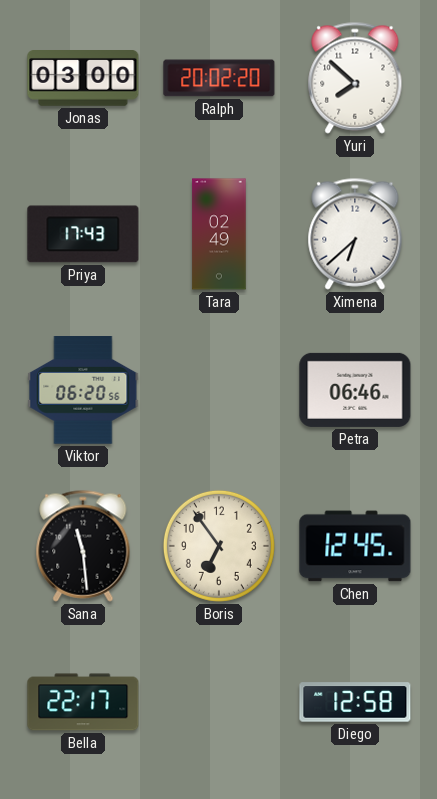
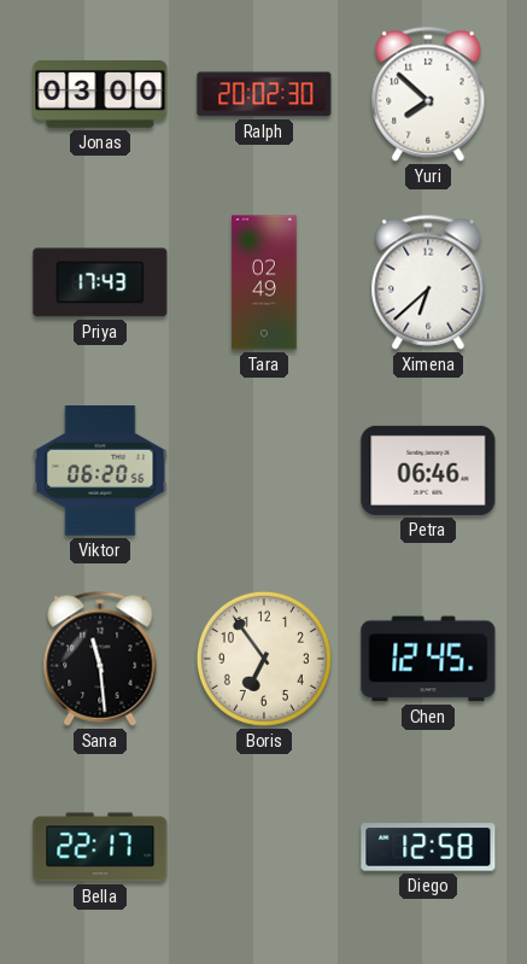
Ralph: 20:02:20 -> 20:02:30 (264, 94)
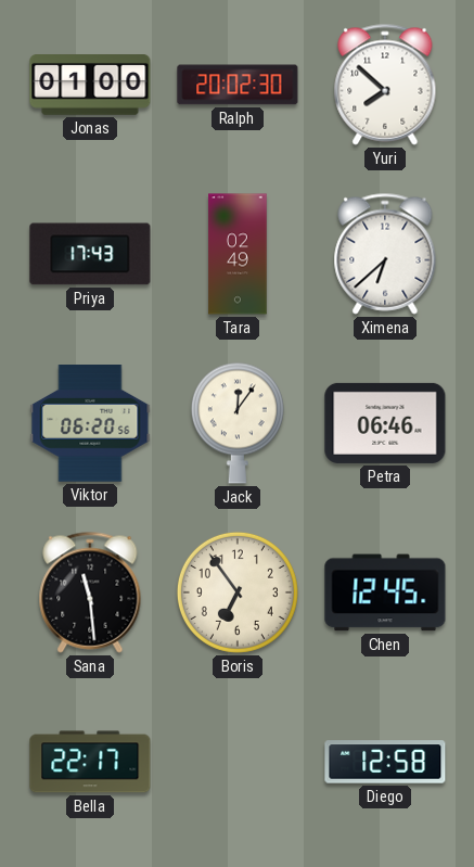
Jonas: 03:00 -> 01:00 (90, 86)
Jack: none -> 12:06 (238, 423)
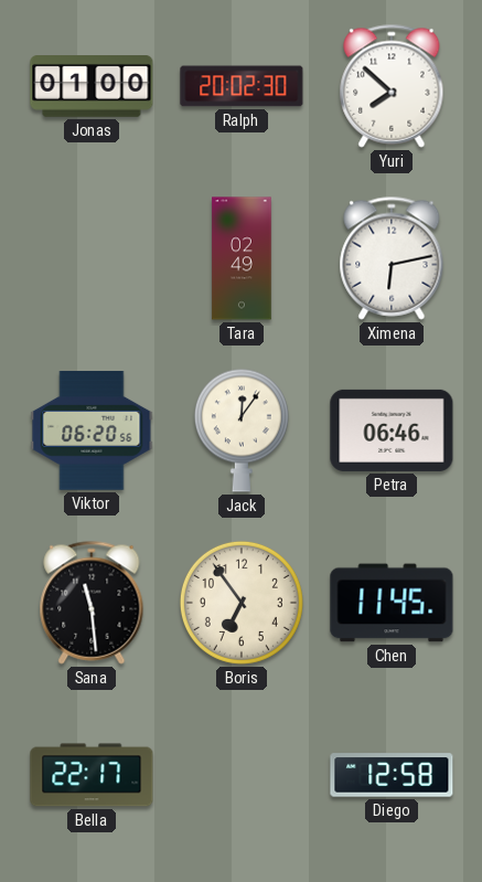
Priya: 17:43 -> none (90, 254)
Ximena: 6:38 -> 6:13 (392, 258)
Chen: 12:45 -> 11:45 (392, 603)
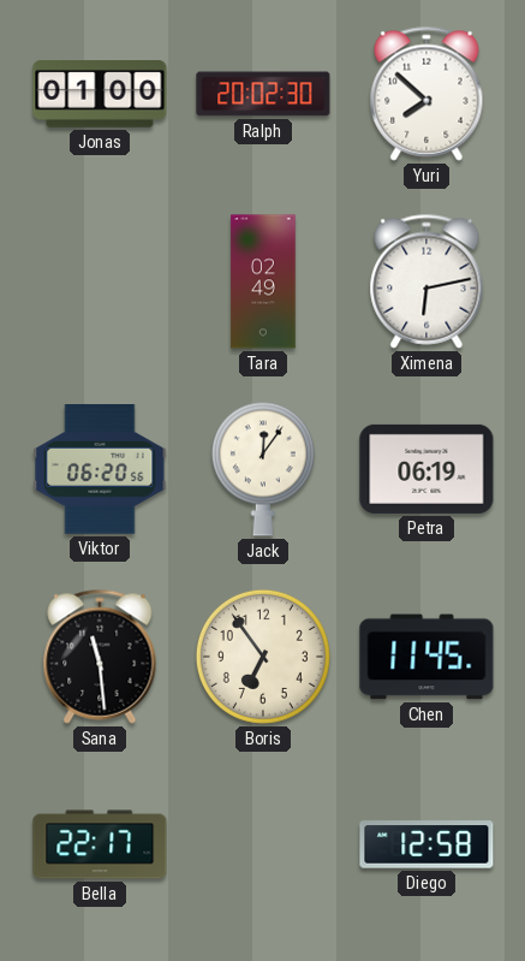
Petra: 06:46 -> 06:19 (426, 469)
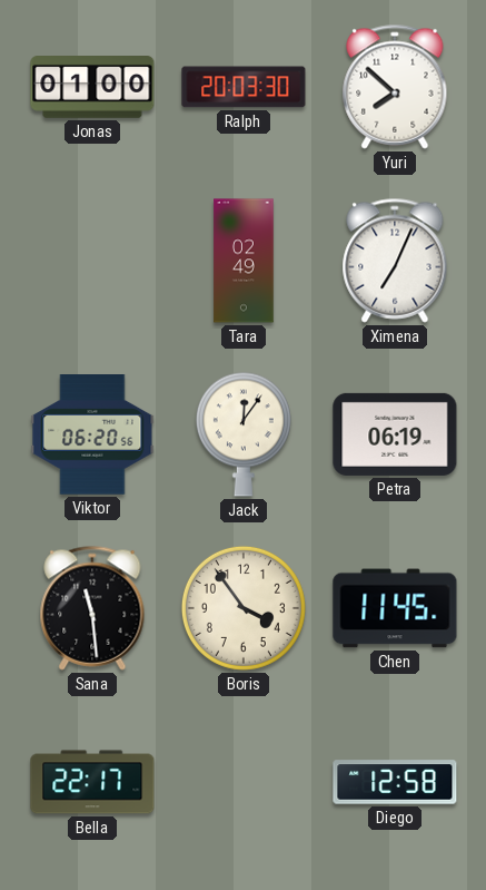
Ralph: 20:02 -> 20:03 (244, 87)
Ximena: 6:13 -> 7:04 (395, 261)
Boris: 6:54 -> 3:54 (244, 608)
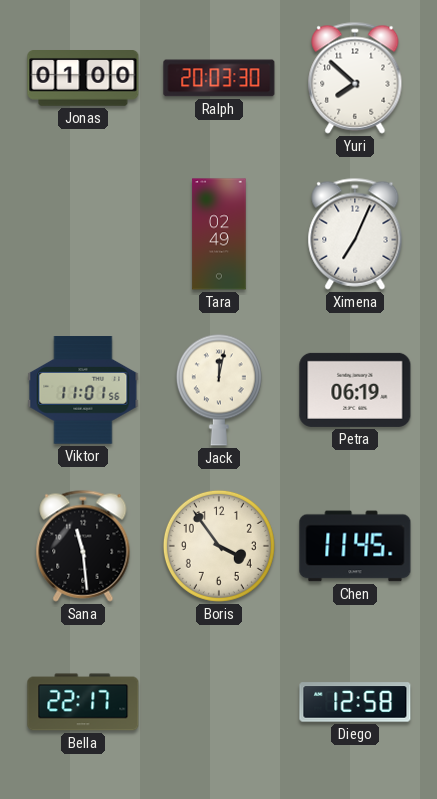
Viktor: 06:20 -> 11:01 (83, 391)
Jack: 12:06 -> 12:02 (219, 390)
